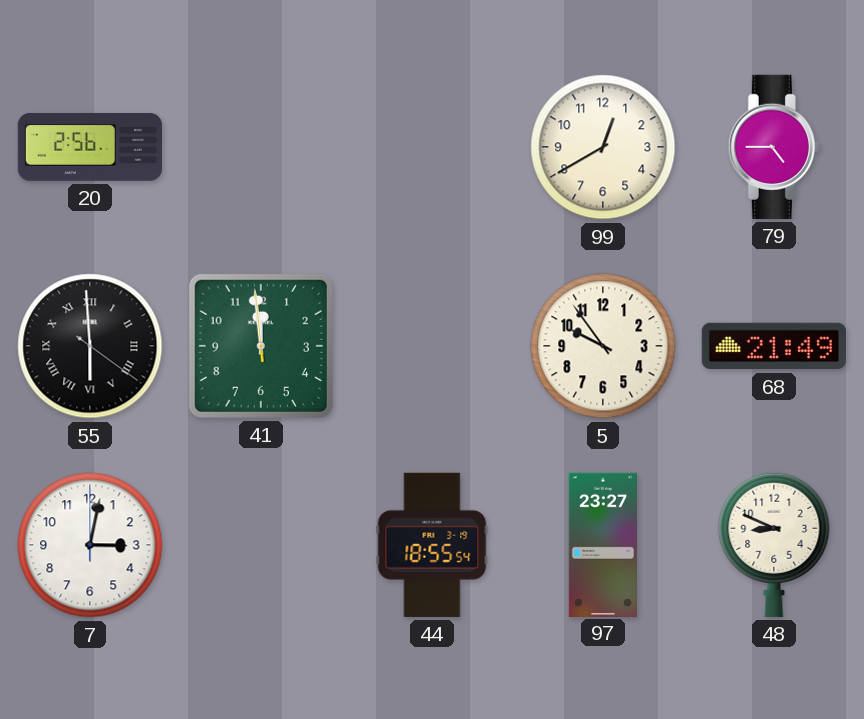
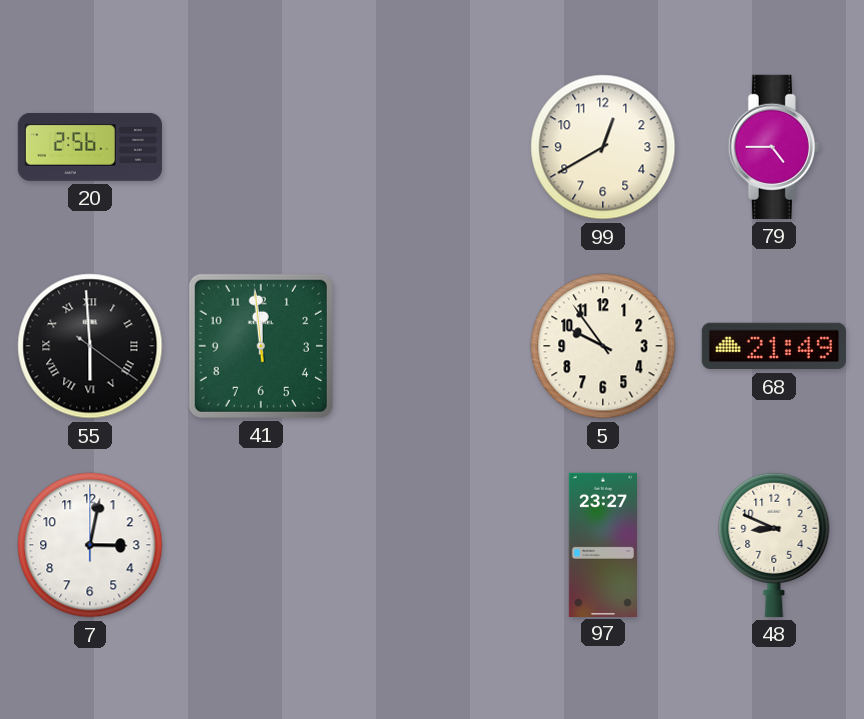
44: 18:55 -> none (432, 545)
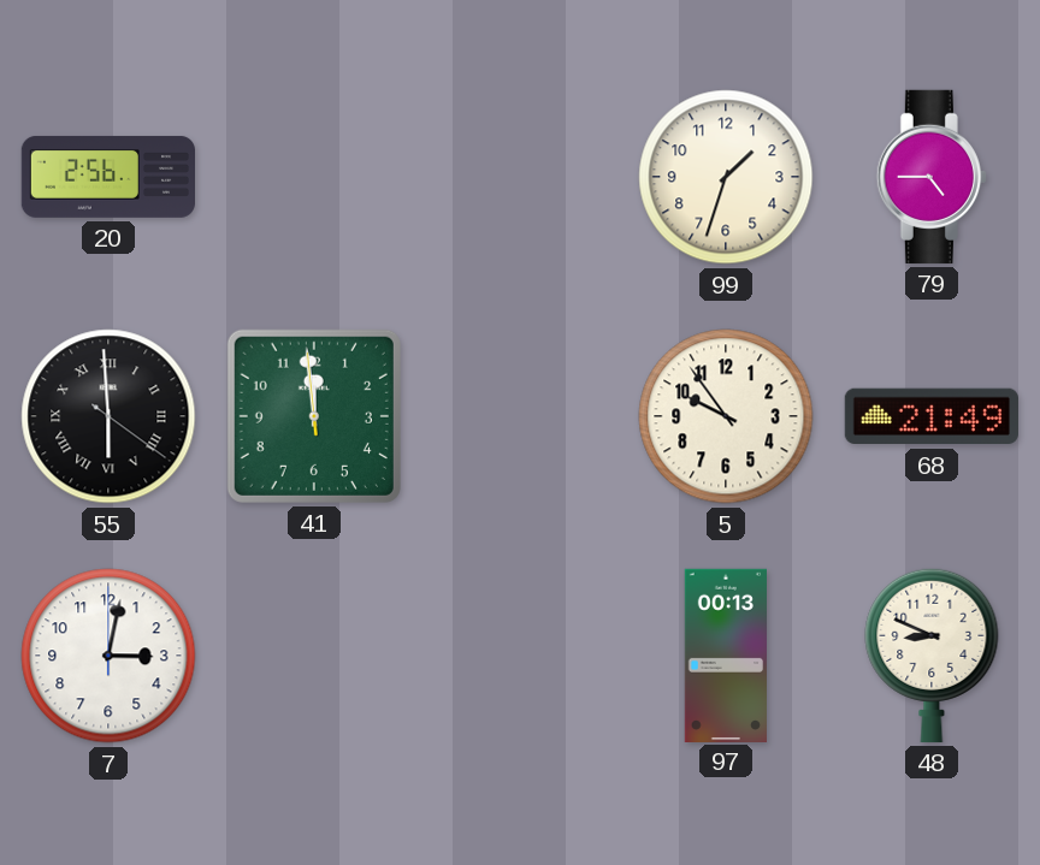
99: 12:40 -> 1:33 (726, 177)
97: 23:27 -> 00:13 (725, 654)
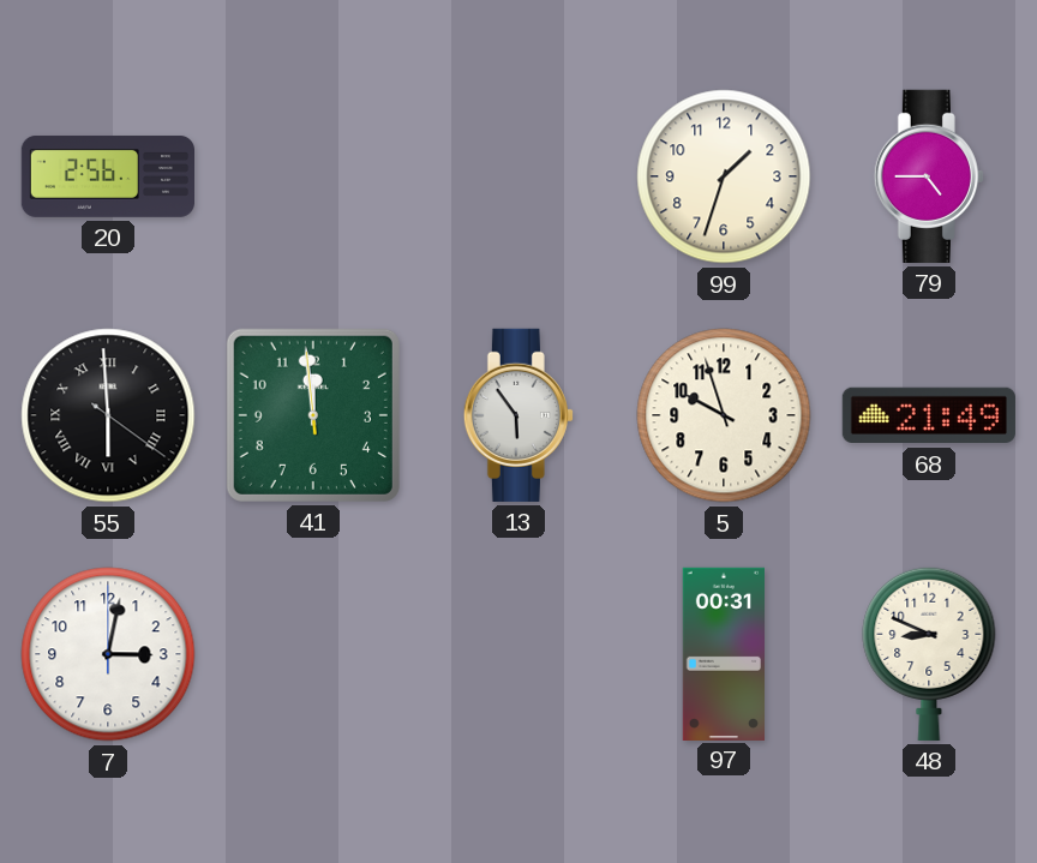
13: none -> 5:54 (518, 415)
5: 9:54 -> 9:57 (724, 415)
97: 00:13 -> 00:31 (723, 653)
